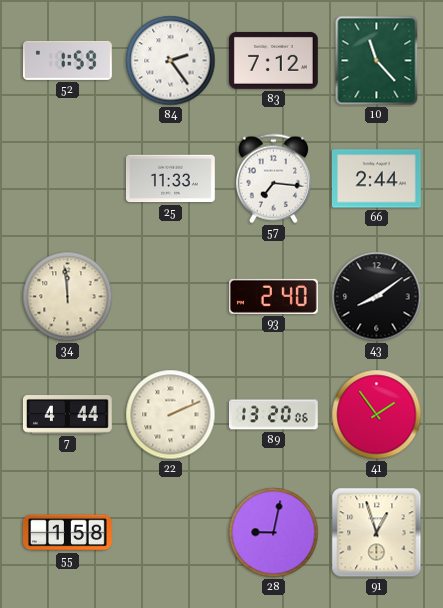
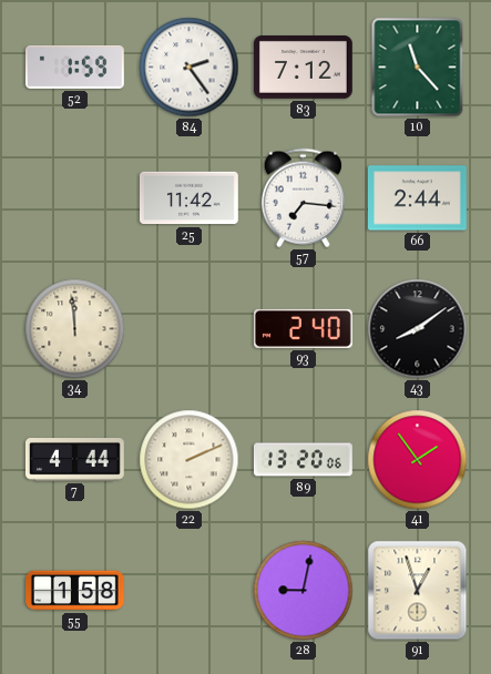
25: 11:33 -> 11:42 (188, 198)
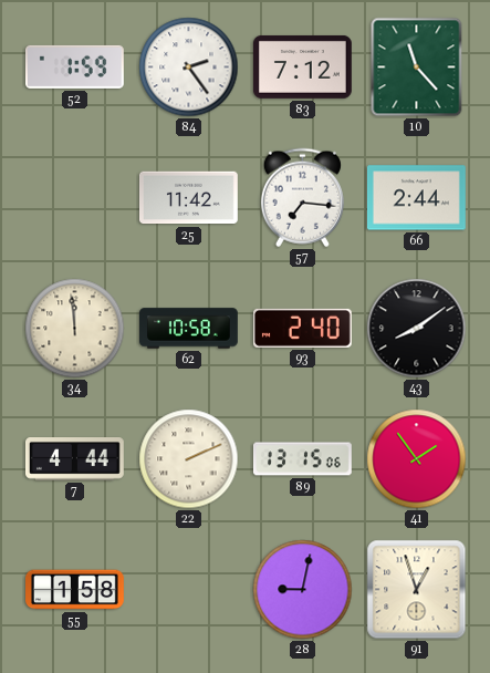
62: none -> 10:58 (189, 329)
89: 13:20 -> 13:15 (302, 459)
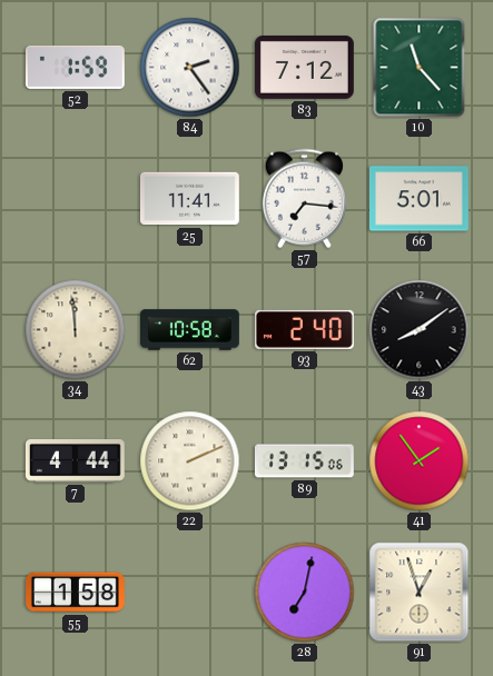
25: 11:42 -> 11:41 (189, 199)
66: 2:44 -> 5:01 (418, 199)
28: 9:02 -> 7:02 (305, 593)
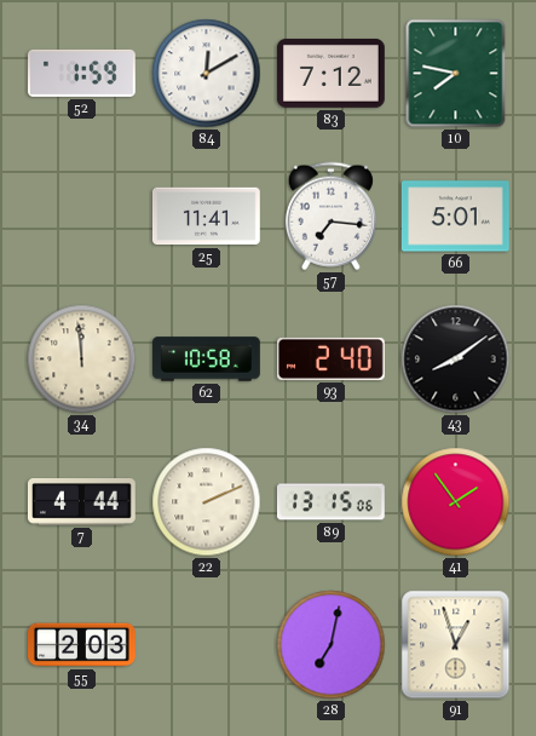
84: 2:24 -> 12:10 (207, 74)
10: 11:23 -> 7:47 (456, 74)
55: 1:58 -> 2:03 (82, 645)
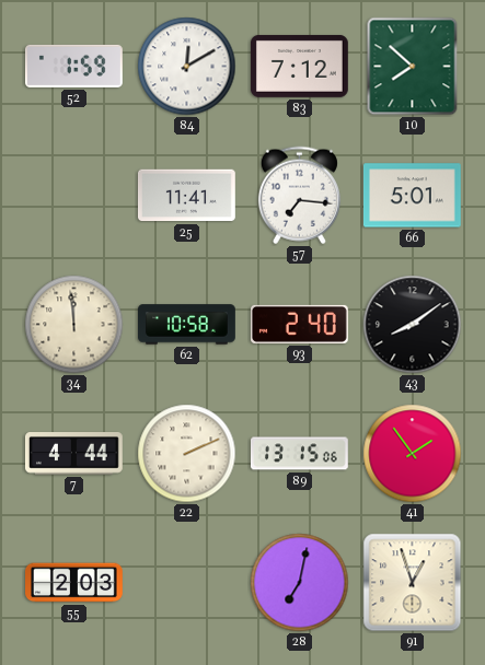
10: 7:47 -> 7:52 (413, 67)
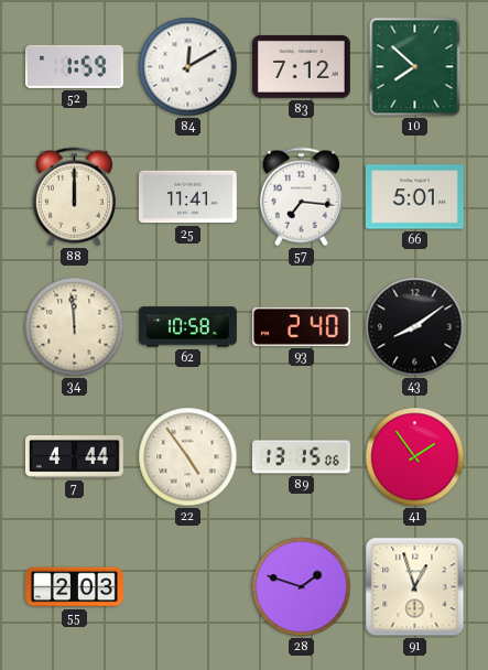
88: none -> 12:00 (74, 197)
22: 2:11 -> 4:54 (188, 457)
28: 7:02 -> 1:48 (302, 587)
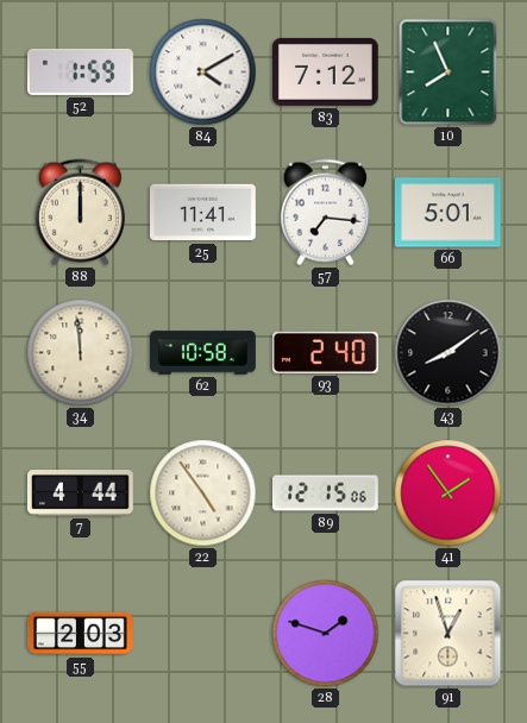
84: 12:10 -> 4:10 (203, 73)
10: 7:52 -> 7:56 (448, 73)
89: 13:15 -> 12:15 (325, 493)
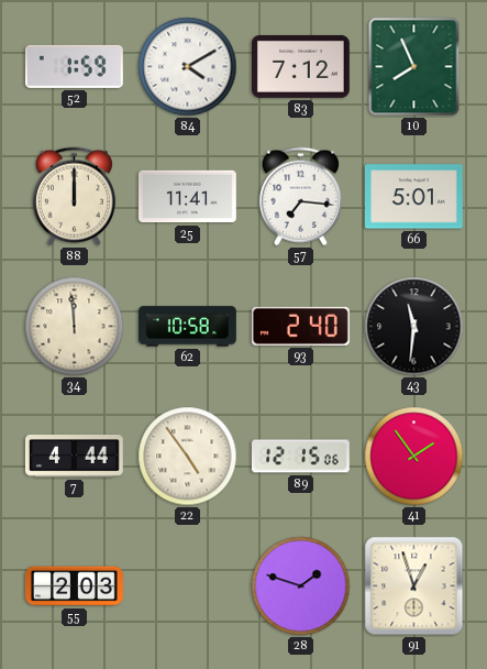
43: 8:09 -> 11:31 (414, 327)
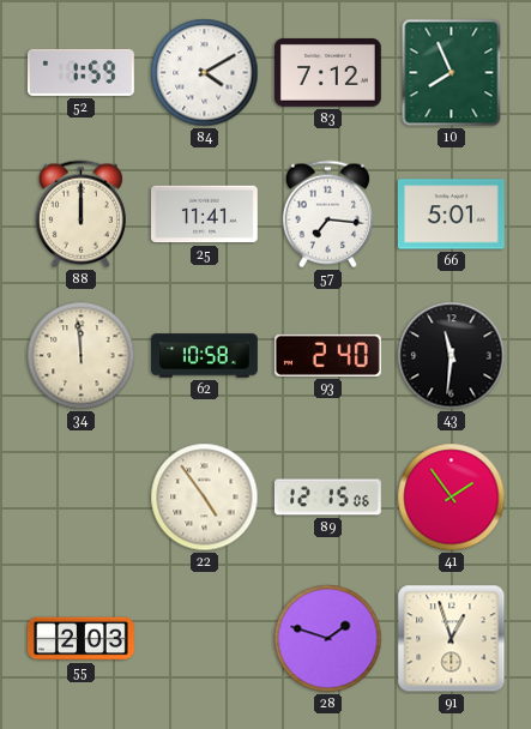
7: 4:44 -> none (74, 457)
